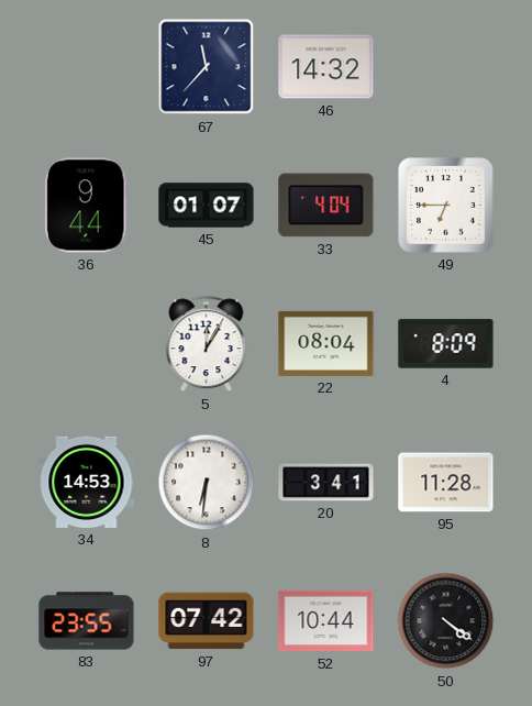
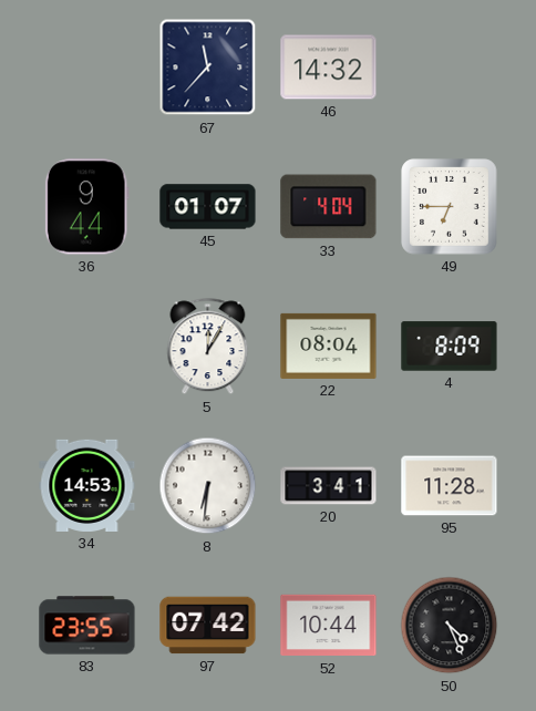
50: 4:21 -> 4:26 (450, 626)
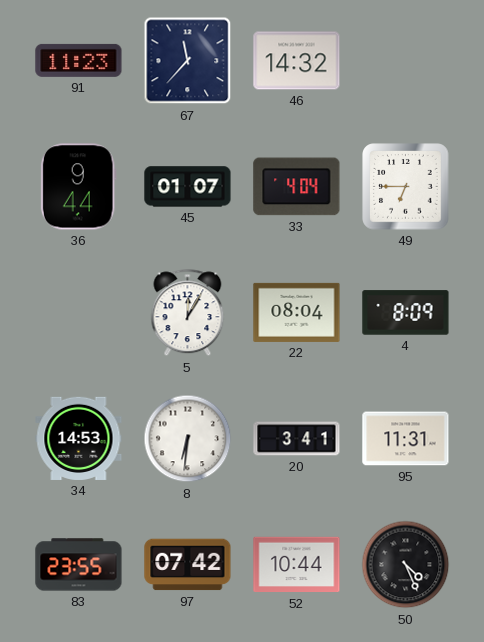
91: none -> 11:23 (79, 60)
95: 11:28 -> 11:31 (406, 439)
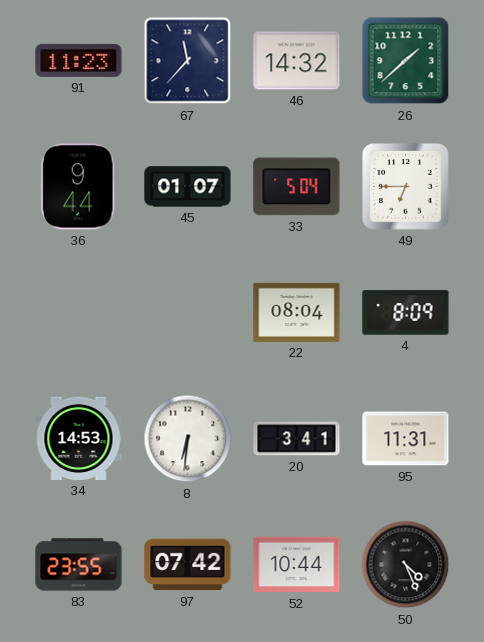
26: none -> 1:38 (406, 61)
33: 4:04 -> 5:04 (297, 187)
5: 12:05 -> none (188, 313)
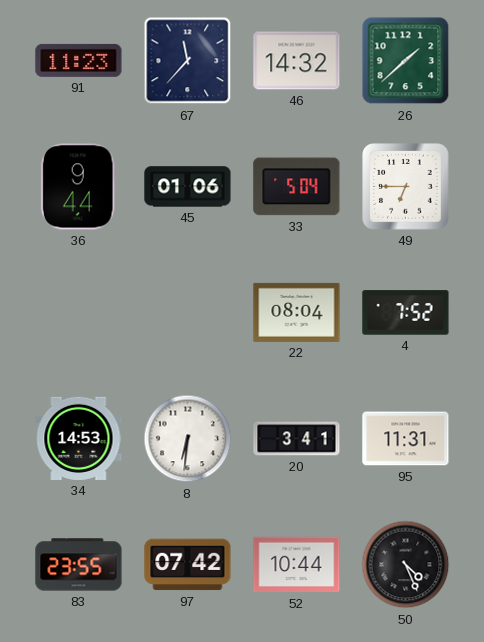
45: 01:07 -> 01:06 (188, 187)
4: 8:09 -> 7:52 (406, 313)
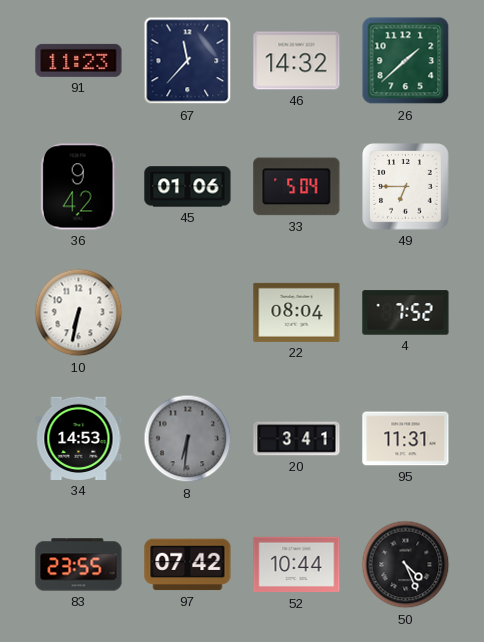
36: 9:44 -> 9:42 (78, 187)
10: none -> 6:32 (79, 313)
8 dial: white -> grey (188, 439)
